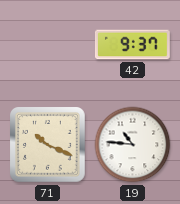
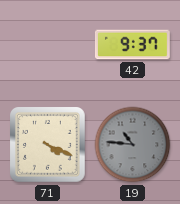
71: 10:19 -> 4:19 (48, 145)
19 dial: white -> grey (133, 145)
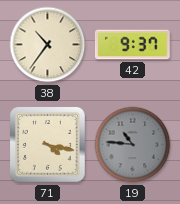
38: none -> 10:36 (48, 45)
71: 4:19 -> 4:17 (48, 145)
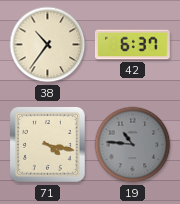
42: 9:37 -> 6:37 (132, 45)
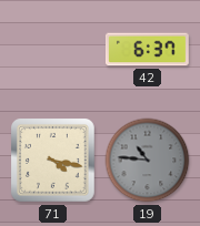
38: 10:36 -> none (48, 45)
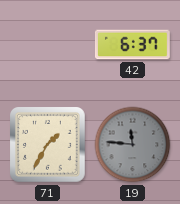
71: 4:17 -> 1:35 (48, 145)
19: 10:46 -> 11:46 (133, 145)
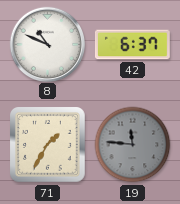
8: none -> 10:49 (47, 44)
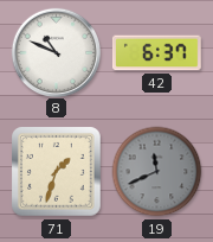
71: 1:35 -> 1:33 (57, 172)
19: 11:46 -> 11:41 (157, 172)
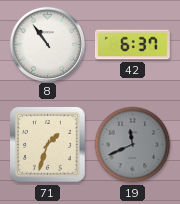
8: 10:49 -> 10:54 (47, 44)
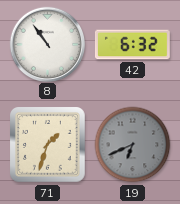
42: 6:37 -> 6:32 (132, 45)
19: 11:41 -> 6:41 (133, 145)
